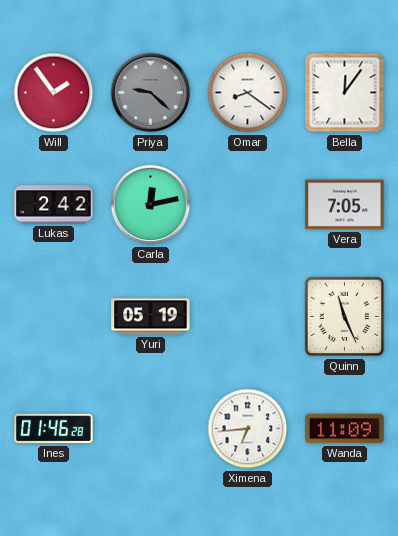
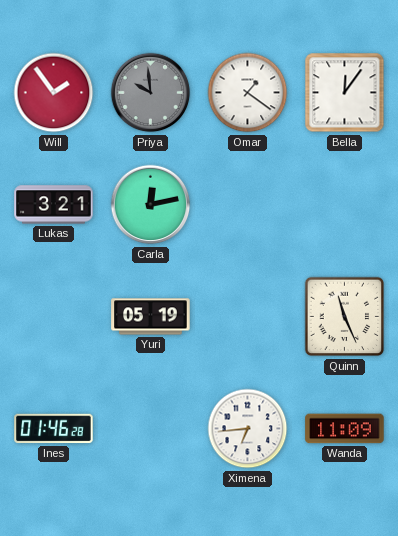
Priya: 9:22 -> 9:59 (151, 93)
Omar: 8:21 -> 1:21 (248, 93)
Lukas: 2:42 -> 3:21 (54, 205)
Vera: 7:05 -> none (345, 205)
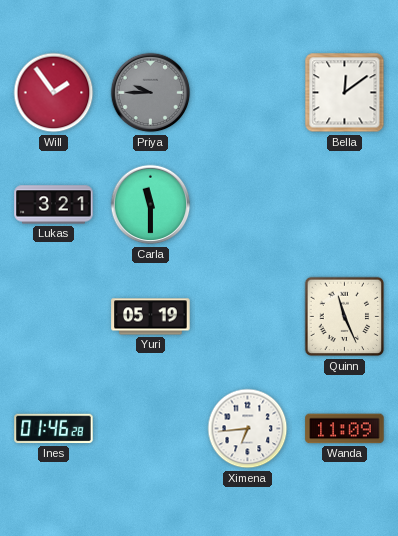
Priya: 9:59 -> 9:45 (151, 93)
Omar: 1:21 -> none (248, 93)
Bella: 12:06 -> 12:09 (345, 93)
Carla: 12:13 -> 11:30 (151, 205)
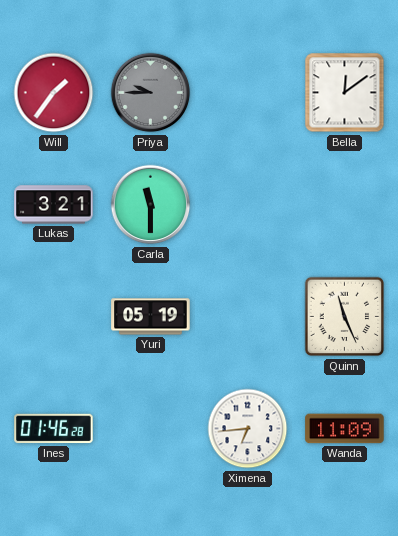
Will: 1:54 -> 1:36 (54, 93)
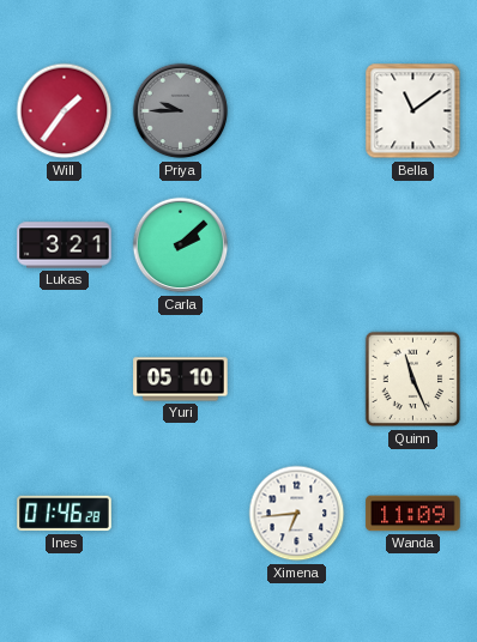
Bella: 12:09 -> 11:09 (413, 111)
Carla: 11:30 -> 2:08 (181, 246)
Yuri: 05:19 -> 05:10 (181, 380)
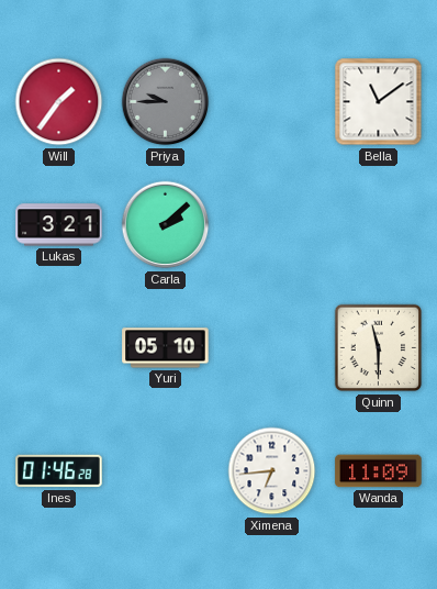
Quinn: 11:26 -> 11:30 (379, 348)
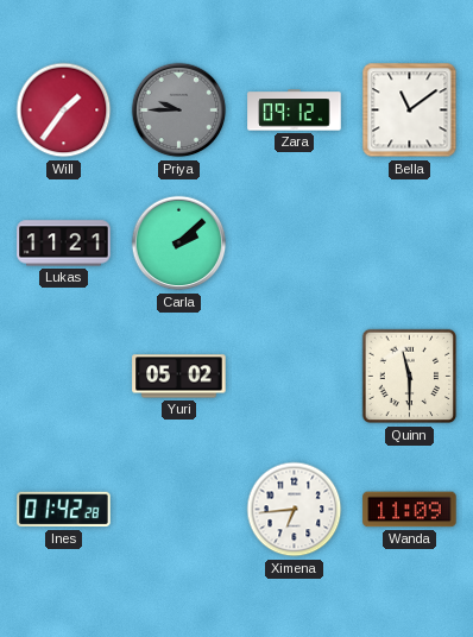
Zara: none -> 09:12 (295, 111)
Lukas: 3:21 -> 11:21 (64, 244)
Yuri: 05:10 -> 05:02 (179, 377)
Ines: 01:46 -> 01:42 (64, 510)
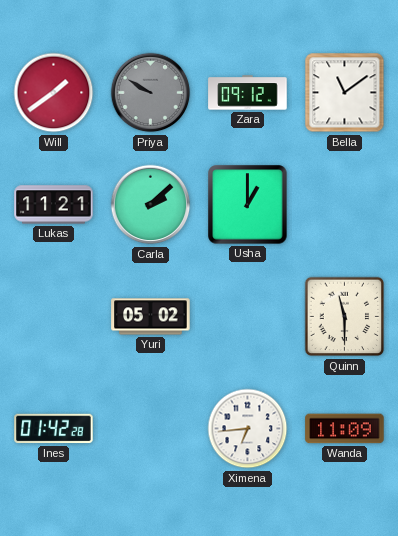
Will: 1:36 -> 1:39 (54, 93)
Priya: 9:45 -> 9:50 (151, 93)
Usha: none -> 1:00 (248, 205)
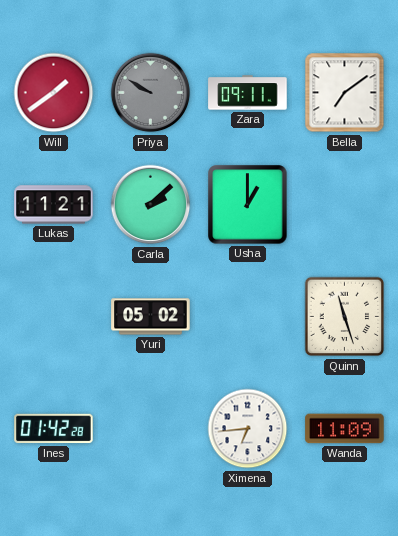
Zara: 09:12 -> 09:11 (248, 93)
Bella: 11:09 -> 7:09 (345, 93)
Quinn: 11:30 -> 11:27 (345, 317)
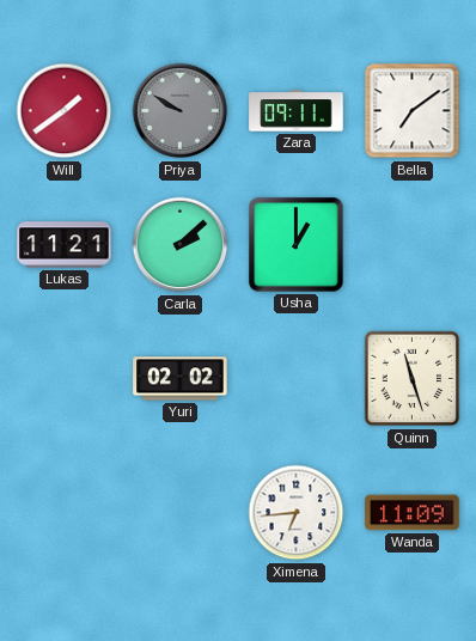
Yuri: 05:02 -> 02:02 (181, 379)
Ines: 01:42 -> none (54, 429)
